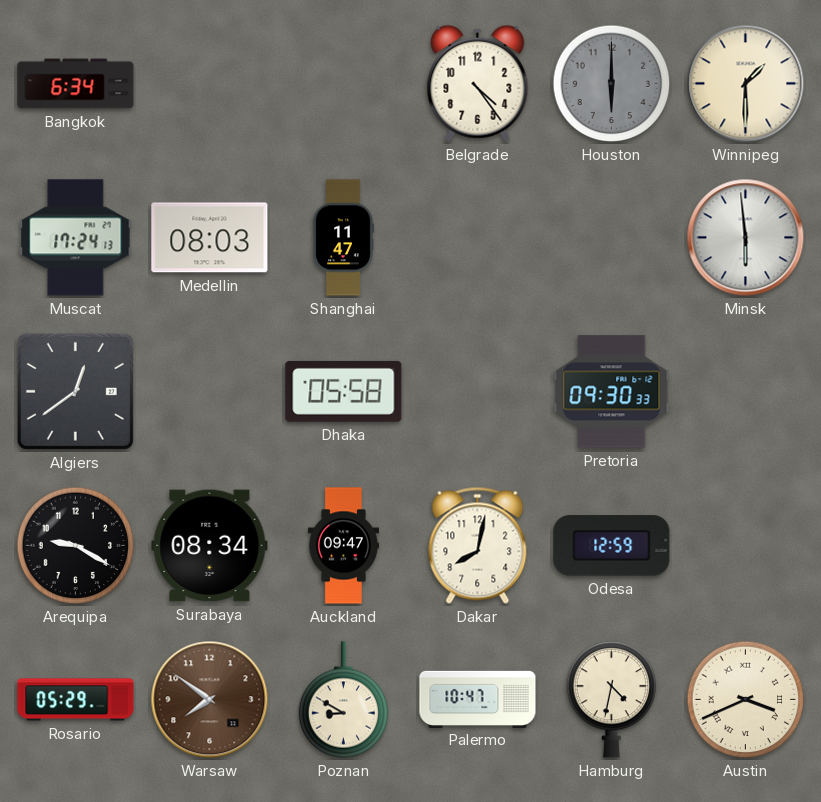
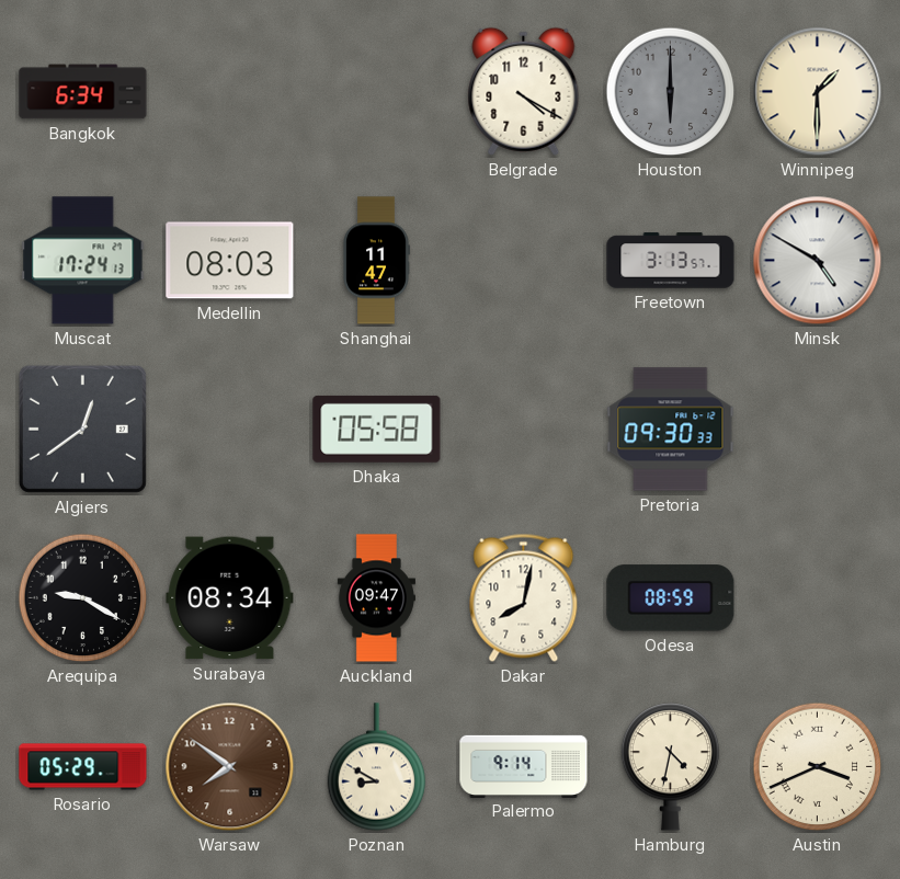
Belgrade: 4:24 -> 4:20 (524, 91)
Freetown: none -> 3:13 (671, 261)
Minsk: 5:59 -> 4:50 (818, 261)
Odesa: 12:59 -> 08:59 (671, 598)
Palermo: 10:47 -> 9:14 (524, 766)
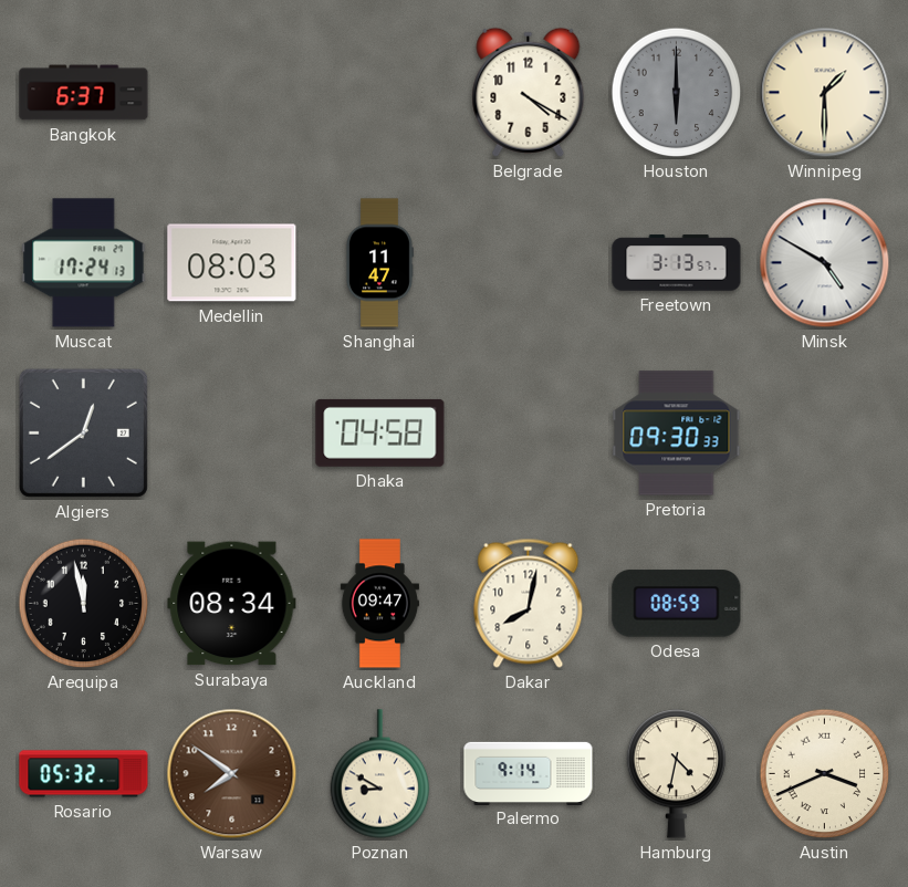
Bangkok: 6:34 -> 6:37 (84, 93)
Dhaka: 05:58 -> 04:58 (380, 432)
Arequipa: 9:20 -> 11:58 (84, 604)
Rosario: 05:29 -> 05:32 (84, 774)
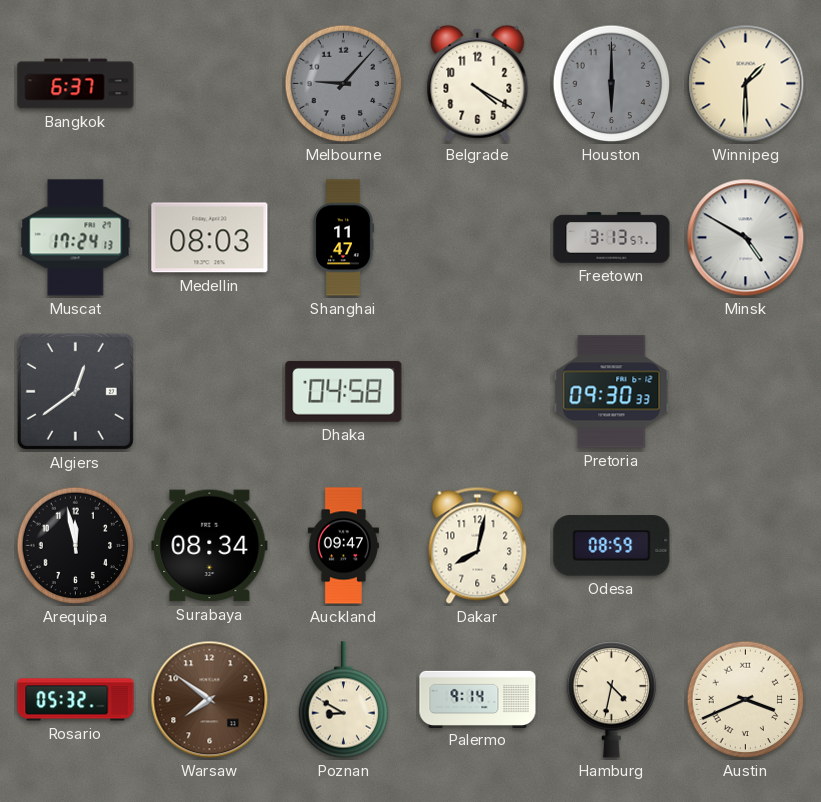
Melbourne: none -> 9:07 (344, 84)
